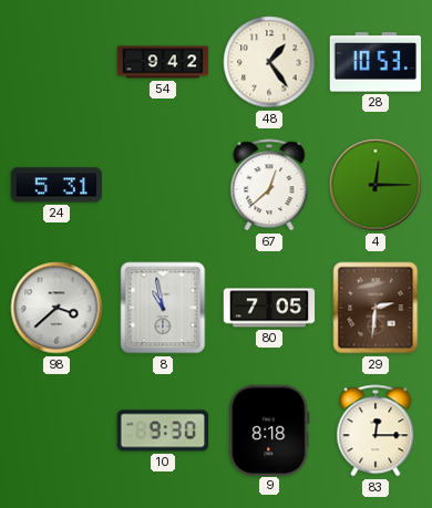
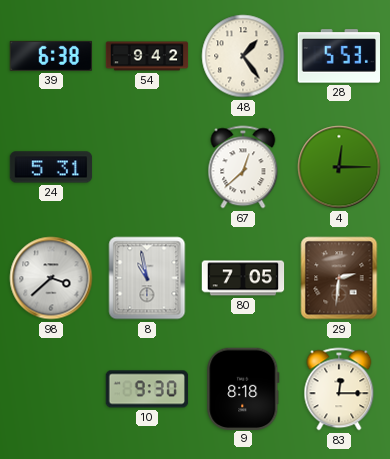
39: none -> 6:38 (51, 56)
28: 10:53 -> 5:53 (339, 56)
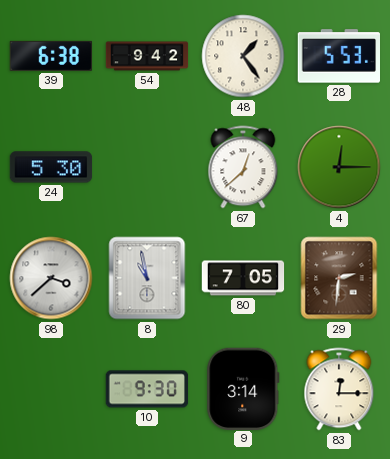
24: 5:31 -> 5:30 (51, 167)
9: 8:18 -> 3:14 (243, 388)
